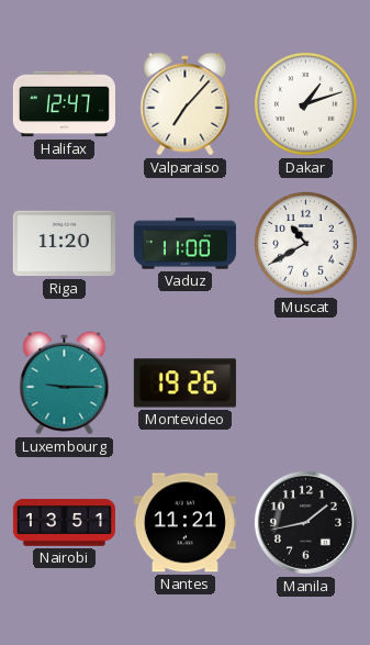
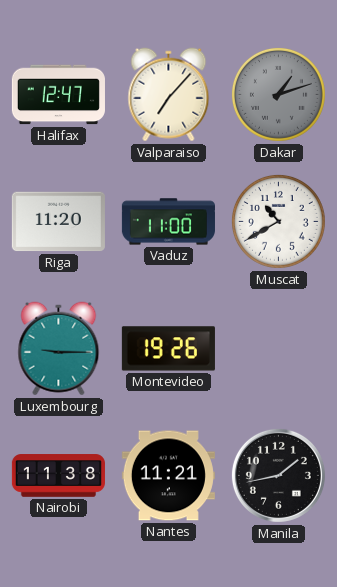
Dakar dial: white -> grey (278, 94)
Nairobi: 13:51 -> 11:38 (58, 476)
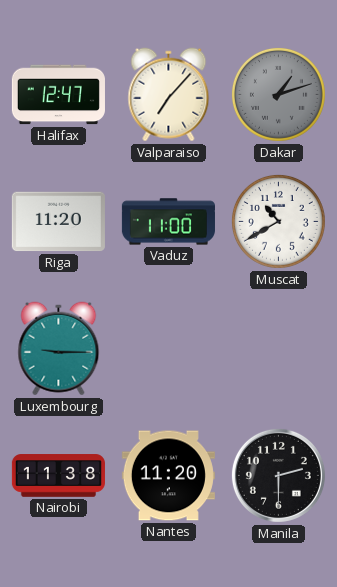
Montevideo: 19:26 -> none (168, 349)
Nantes: 11:21 -> 11:20 (168, 476)
Manila: 1:43 -> 2:30 (278, 475)
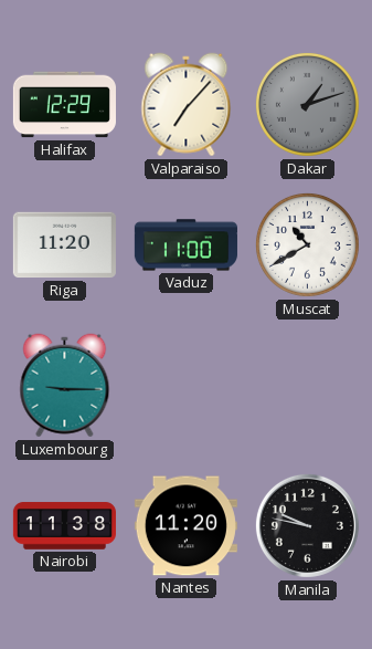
Halifax: 12:47 -> 12:29 (64, 105)
Manila: 2:30 -> 9:47 (307, 525)
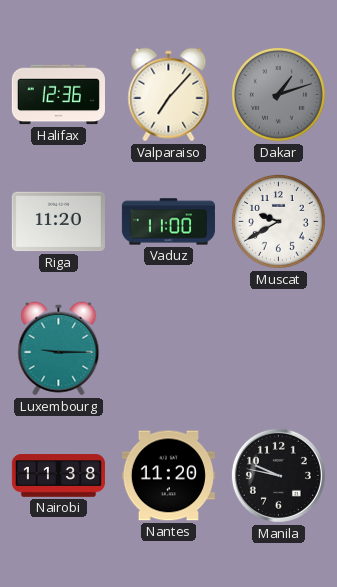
Halifax: 12:29 -> 12:36 (58, 95)
Muscat: 10:40 -> 9:40 (278, 221)
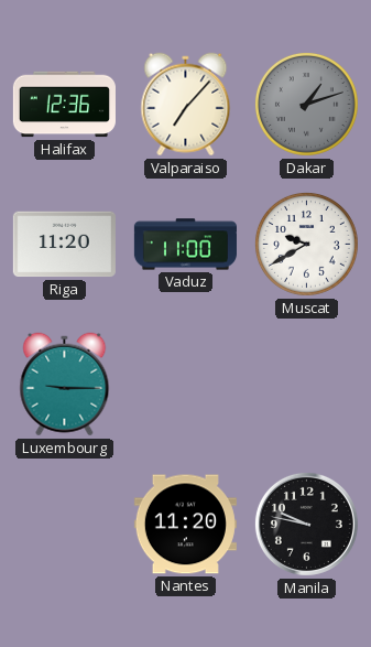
Nairobi: 11:38 -> none (58, 476)
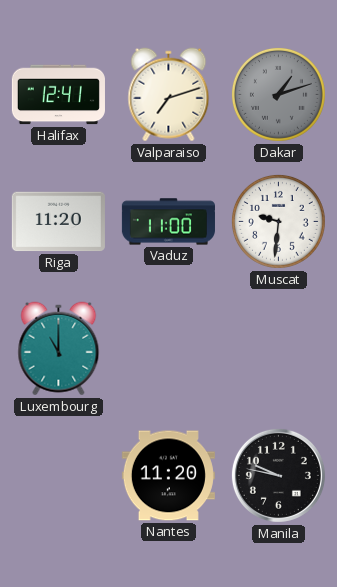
Halifax: 12:36 -> 12:41 (58, 95)
Valparaiso: 7:07 -> 7:12 (169, 95)
Muscat: 9:40 -> 9:31 (278, 221)
Luxembourg: 9:15 -> 11:00 (59, 349)
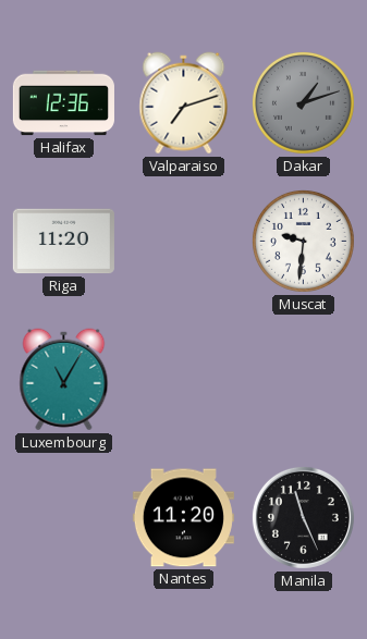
Halifax: 12:41 -> 12:36 (63, 103)
Vaduz: 11:00 -> none (168, 222)
Luxembourg: 11:00 -> 11:05 (64, 380)
Manila: 9:47 -> 11:26 (303, 517)
